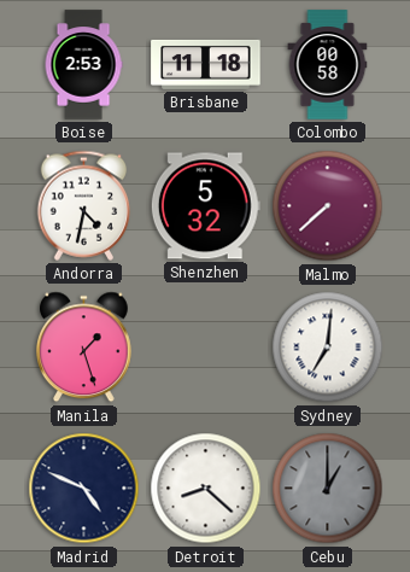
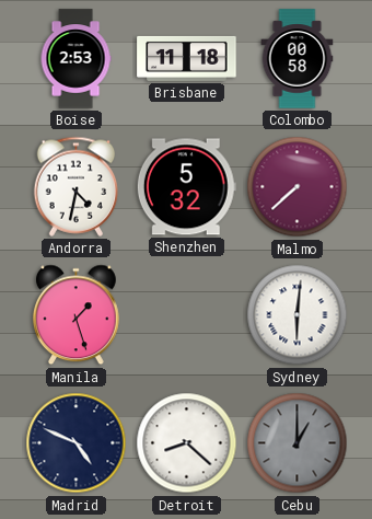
Sydney: 7:01 -> 6:01 (298, 315)
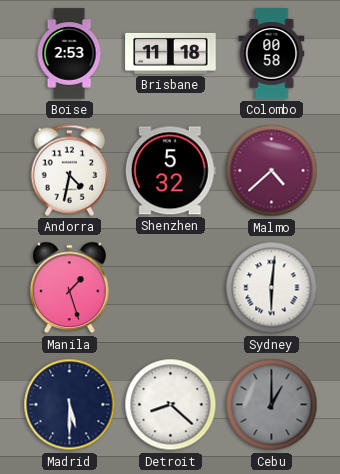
Malmo: 7:38 -> 4:38 (272, 171)
Madrid: 4:49 -> 5:30 (70, 405)
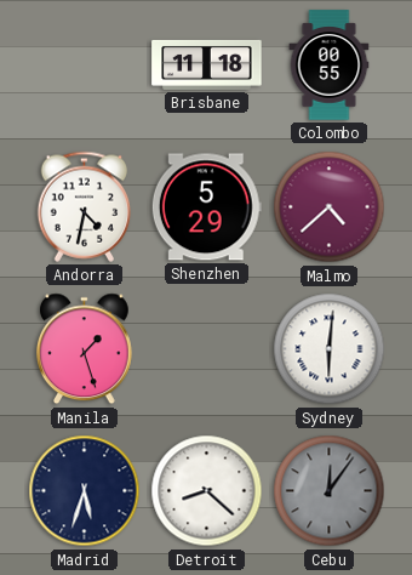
Boise: 2:53 -> none (69, 54)
Colombo: 00:58 -> 00:55 (330, 66)
Shenzhen: 5:32 -> 5:29 (206, 207)
Madrid: 5:30 -> 5:33 (85, 491)
Cebu: 1:00 -> 12:06 (330, 491)
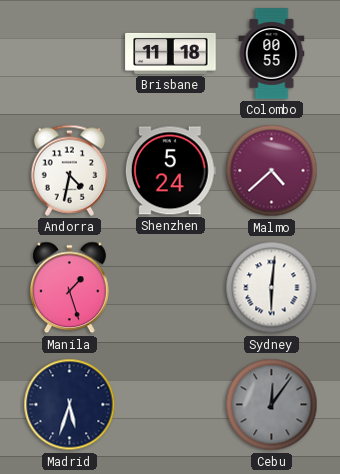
Shenzhen: 5:29 -> 5:24 (170, 171)
Detroit: 8:22 -> none (207, 491)
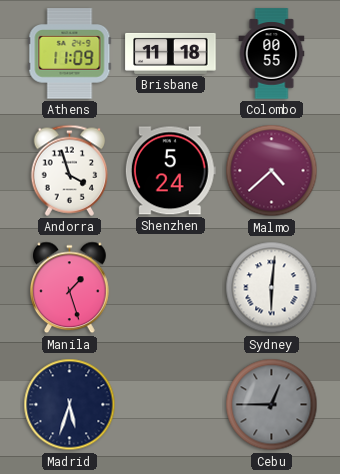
Athens: none -> 11:09 (70, 54)
Andorra: 4:32 -> 3:57 (70, 170)
Cebu: 12:06 -> 12:45 (272, 405)
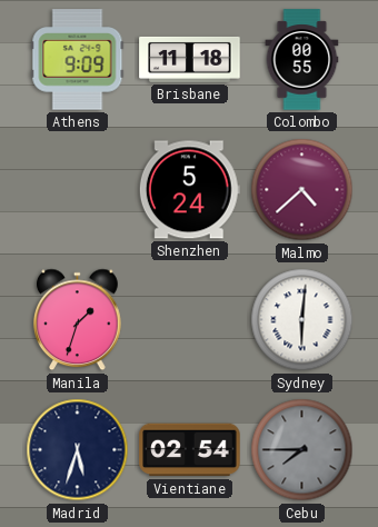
Athens: 11:09 -> 9:09 (78, 60)
Andorra: 3:57 -> none (70, 170)
Manila: 1:27 -> 1:33 (78, 320)
Vientiane: none -> 02:54 (190, 450)
Cebu: 12:45 -> 7:45 (302, 450)
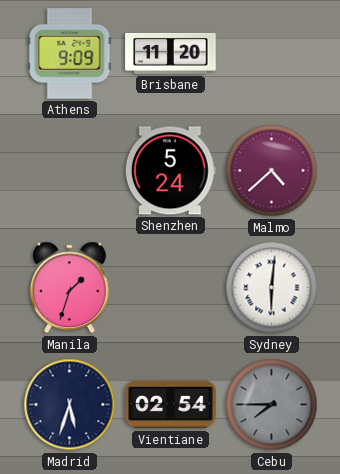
Brisbane: 11:18 -> 11:20 (171, 53)
Colombo: 00:55 -> none (302, 60)
